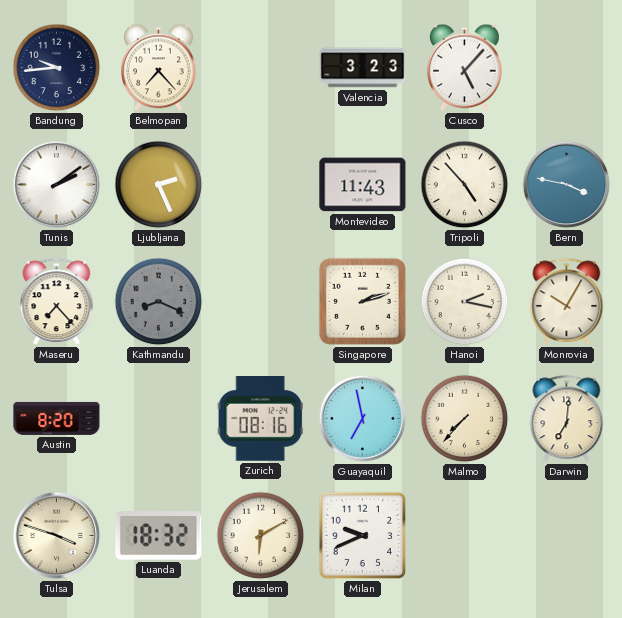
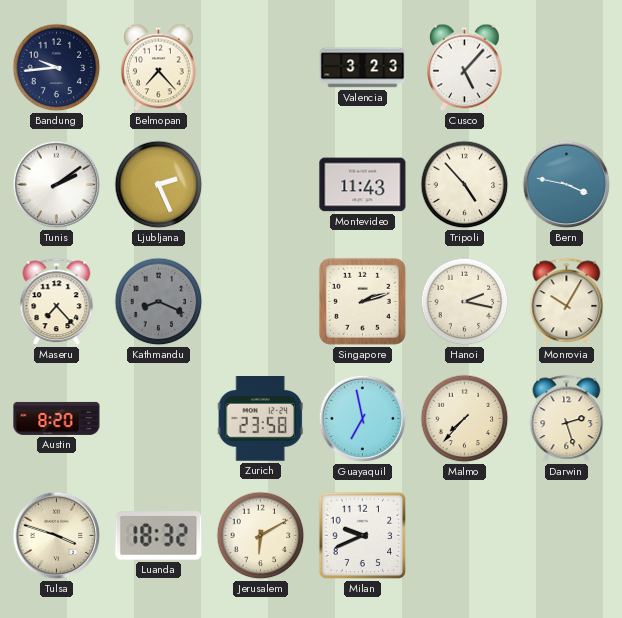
Zurich: 08:16 -> 23:58 (260, 419)
Darwin: 7:01 -> 2:27 (567, 419)
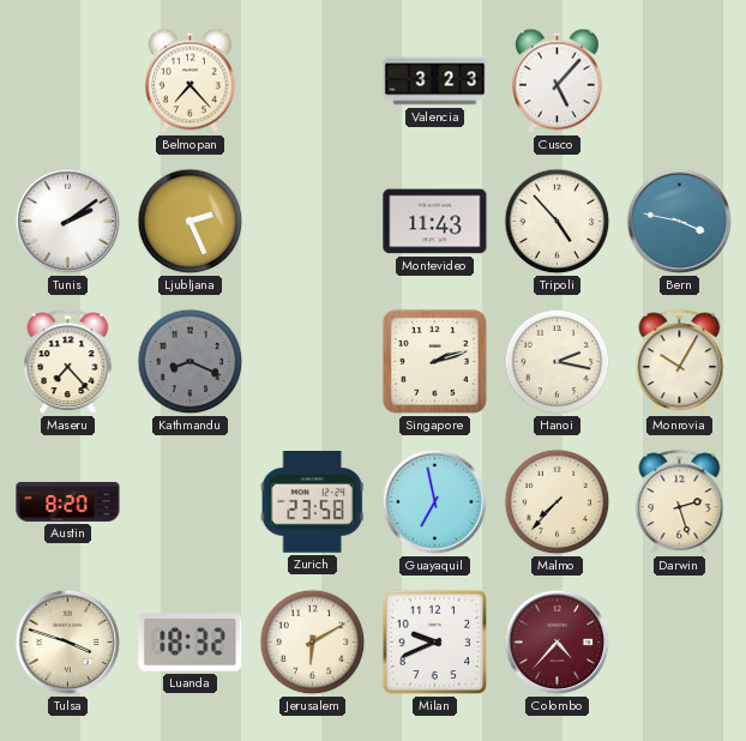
Bandung: 9:44 -> none (57, 68)
Colombo: none -> 4:37 (558, 643)
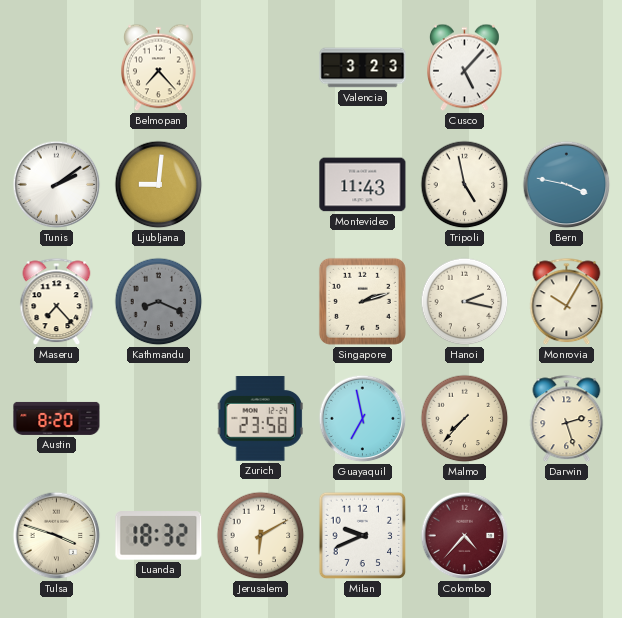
Ljubljana: 2:26 -> 9:01 (159, 185)
Tripoli: 4:53 -> 4:58 (465, 185)
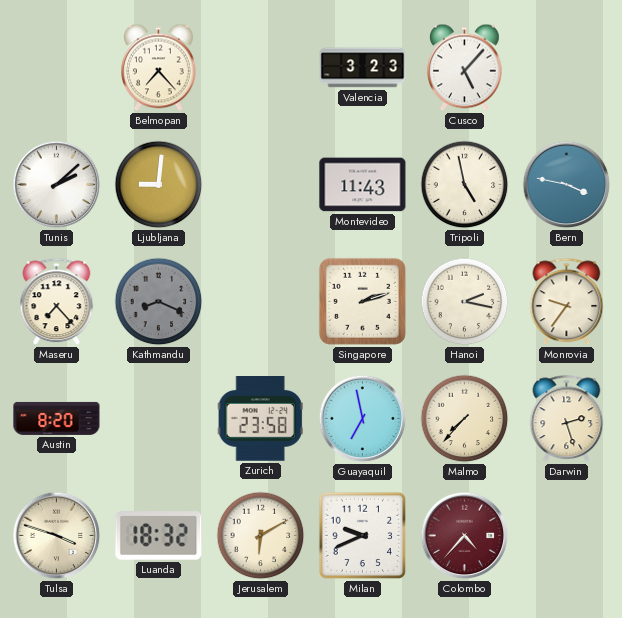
Tunis: 2:09 -> 2:08 (57, 185)
Monrovia: 10:05 -> 9:36 (567, 302)
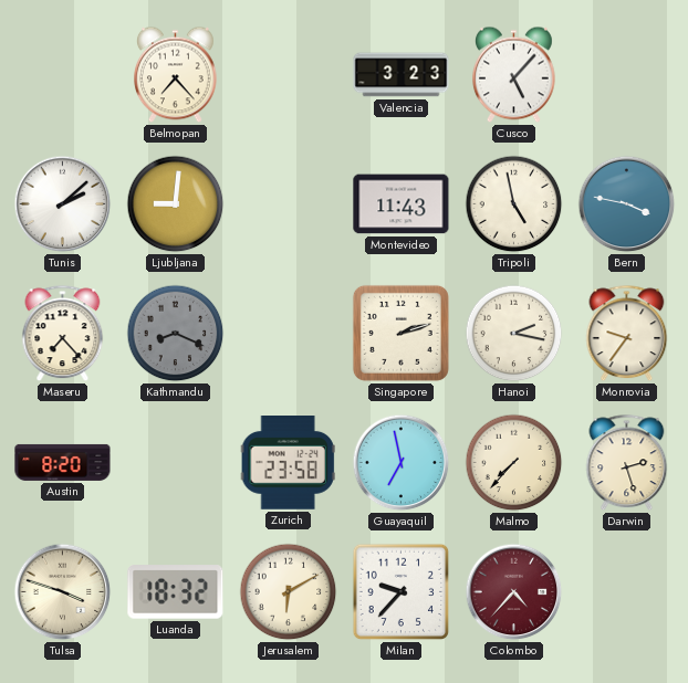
Milan: 9:41 -> 9:37 (402, 592)
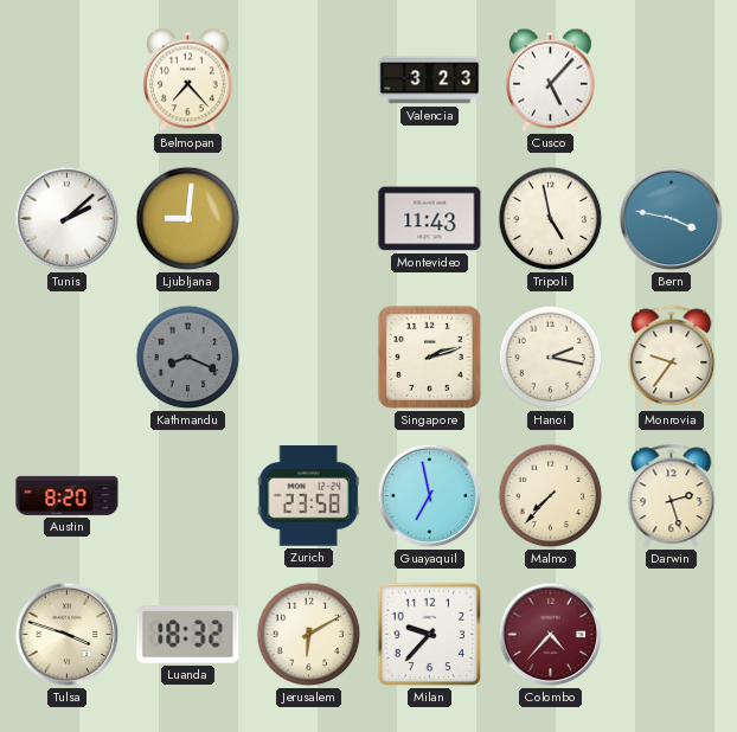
Maseru: 7:23 -> none (63, 334)
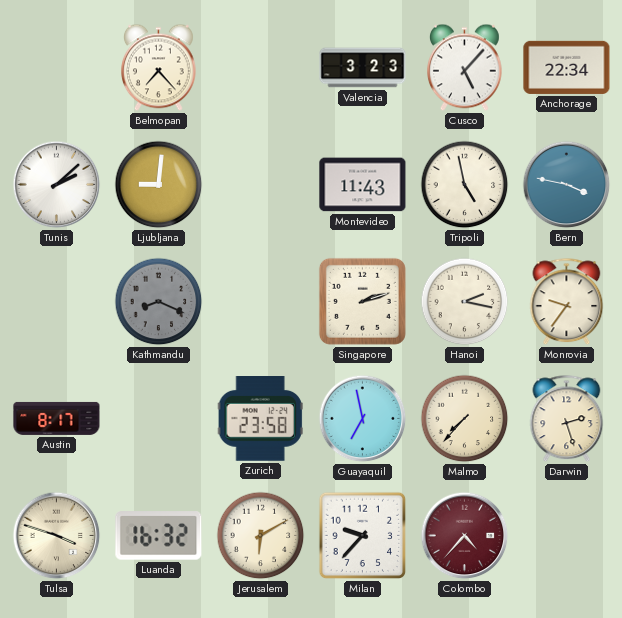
Anchorage: none -> 22:34 (567, 67)
Austin: 8:20 -> 8:17 (57, 418)
Luanda: 18:32 -> 16:32 (159, 536)
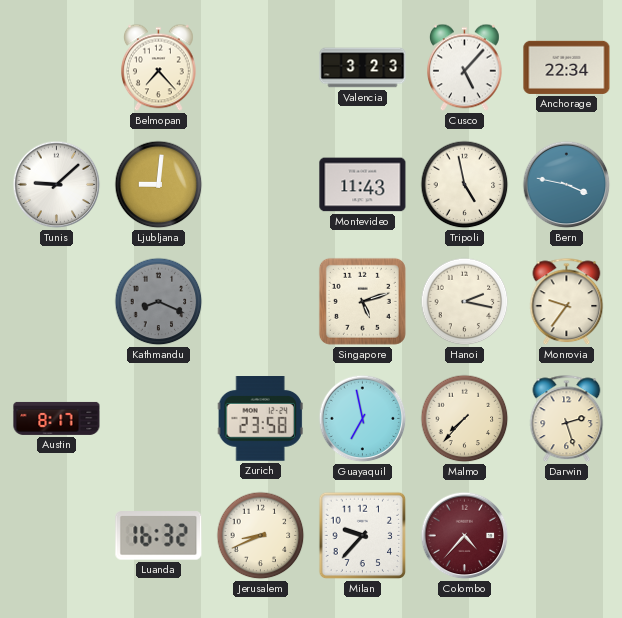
Tunis: 2:08 -> 9:08 (57, 185)
Singapore: 2:12 -> 5:12 (362, 301)
Tulsa: 3:48 -> none (57, 536)
Jerusalem: 6:10 -> 8:41 (261, 536)
